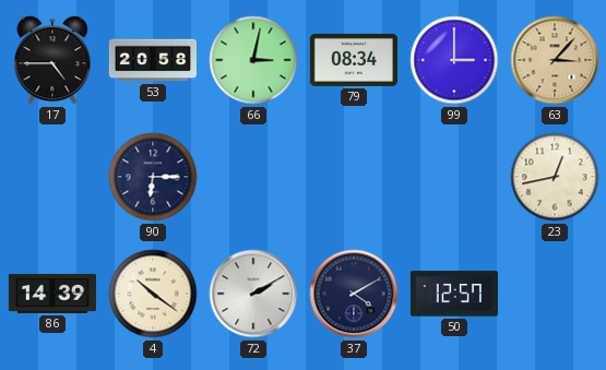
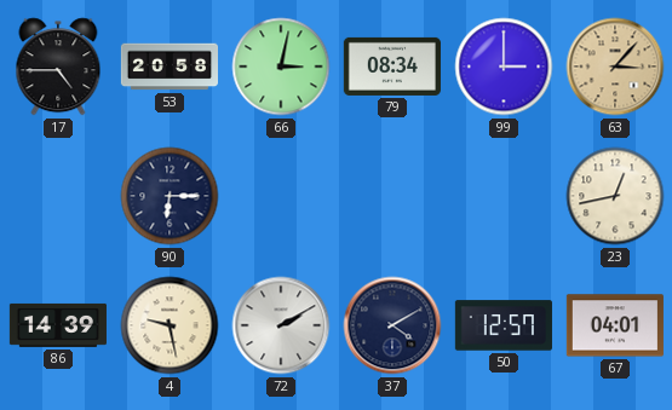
4: 10:21 -> 9:28 (170, 325)
67: none -> 04:01 (615, 325)
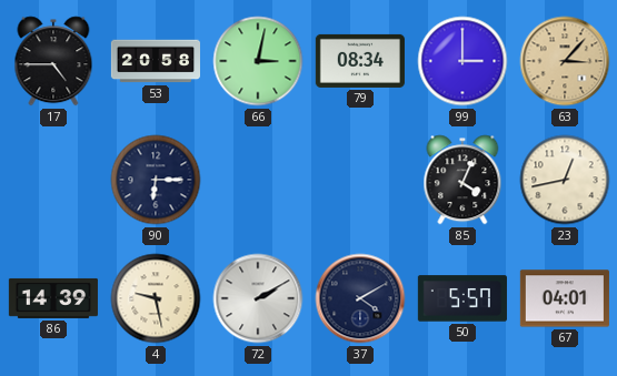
85: none -> 4:04 (462, 180)
50: 12:57 -> 5:57 (462, 298)
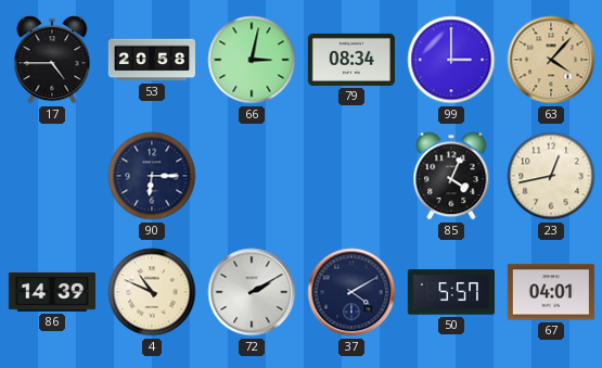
63: 3:07 -> 4:07 (551, 60)
4: 9:28 -> 10:49 (152, 292)
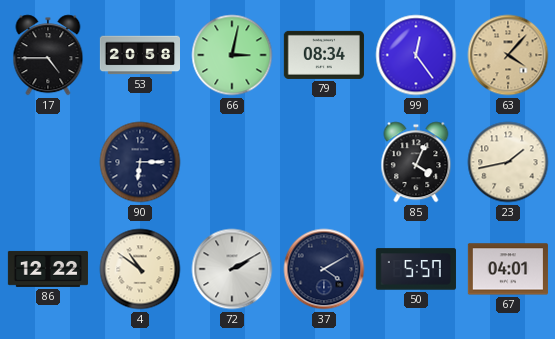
99: 3:00 -> 12:24 (416, 55)
23: 12:43 -> 1:43 (508, 162)
86: 14:39 -> 12:22 (48, 269)
4: 10:49 -> 10:51 (140, 269)
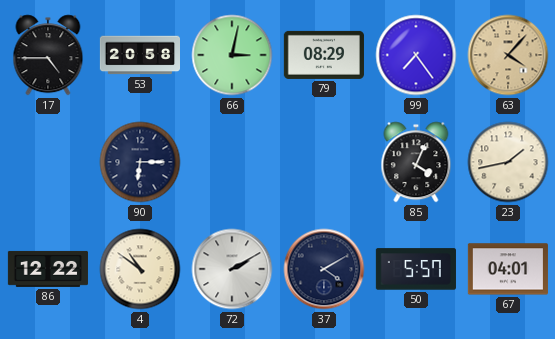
79: 08:34 -> 08:29 (324, 55)
99: 12:24 -> 7:24 (416, 55)
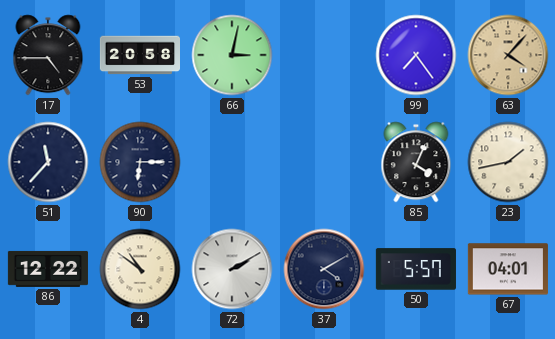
79: 08:29 -> none (324, 55)
51: none -> 11:37 (48, 162)
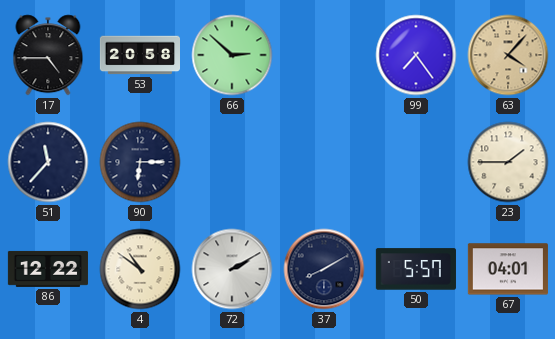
66: 3:02 -> 2:52 (232, 55)
85: 4:04 -> none (416, 162)
23: 1:43 -> 1:45 (508, 162)
37: 4:10 -> 8:10 (324, 269)
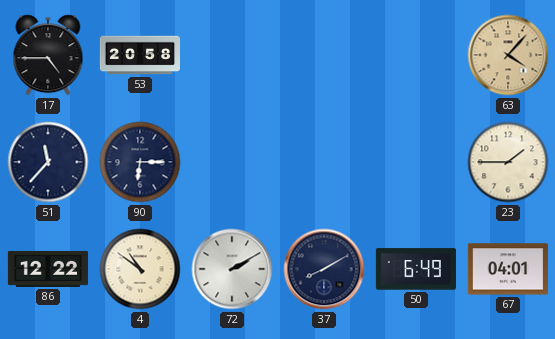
66: 2:52 -> none (232, 55)
99: 7:24 -> none (416, 55)
50: 5:57 -> 6:49 (416, 269)
